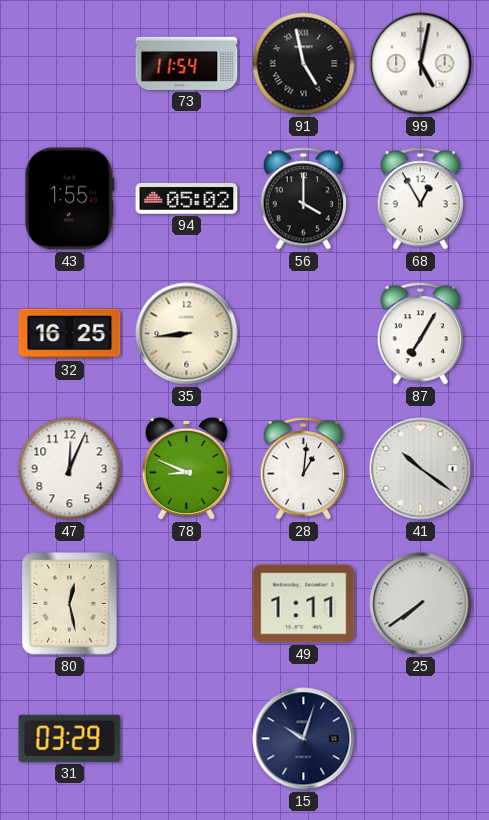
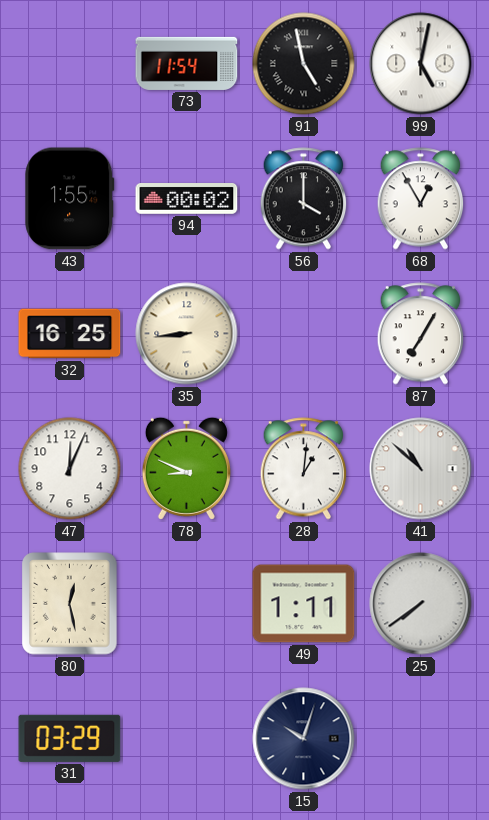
94: 05:02 -> 00:02 (187, 199)
41: 10:21 -> 10:52 (421, 469)
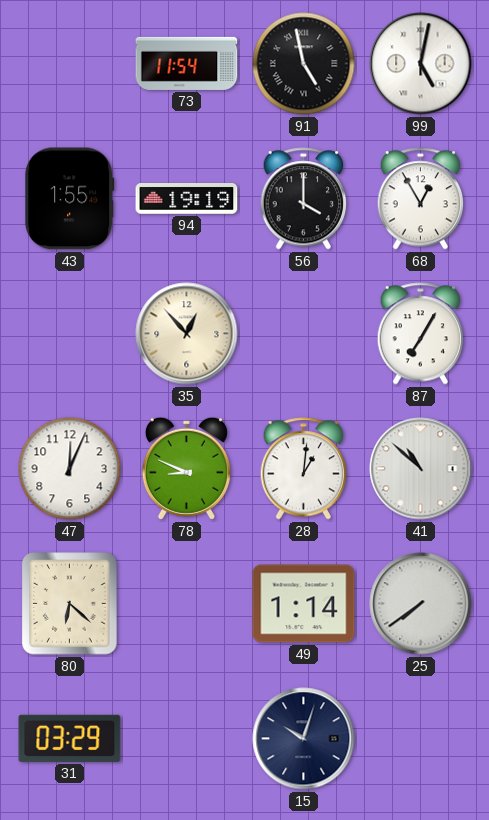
94: 00:02 -> 19:19 (187, 199)
32: 16:25 -> none (70, 334)
35: 8:44 -> 12:53 (187, 334)
80: 12:28 -> 6:22 (70, 604)
49: 1:11 -> 1:14 (304, 604)
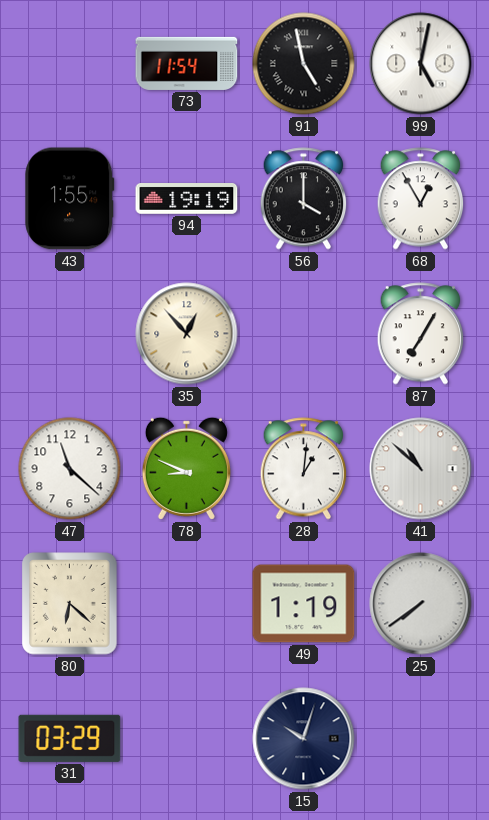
47: 12:04 -> 11:22 (70, 469)
49: 1:14 -> 1:19 (304, 604)
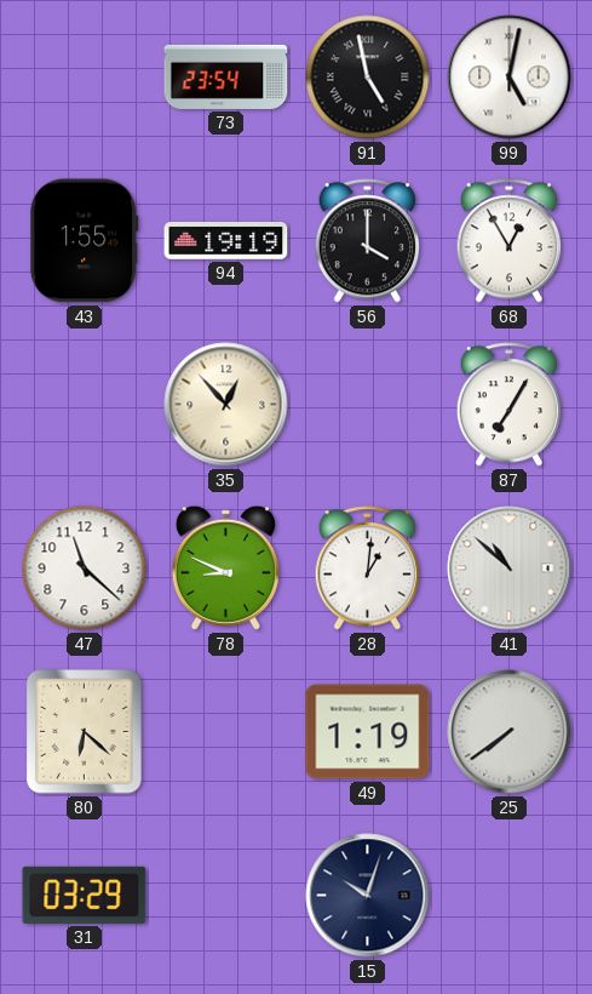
73: 11:54 -> 23:54 (226, 76)
